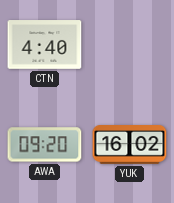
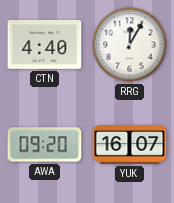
RRG: none -> 12:05 (130, 45)
YUK: 16:02 -> 16:07 (130, 145)
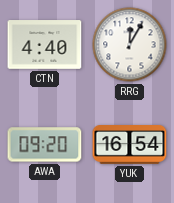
YUK: 16:07 -> 16:54 (130, 145)
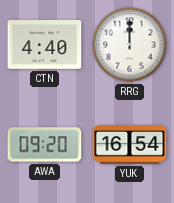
RRG: 12:05 -> 12:00 (130, 45)
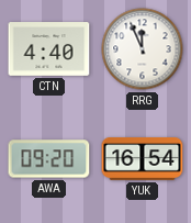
RRG: 12:00 -> 11:56 (143, 49)
